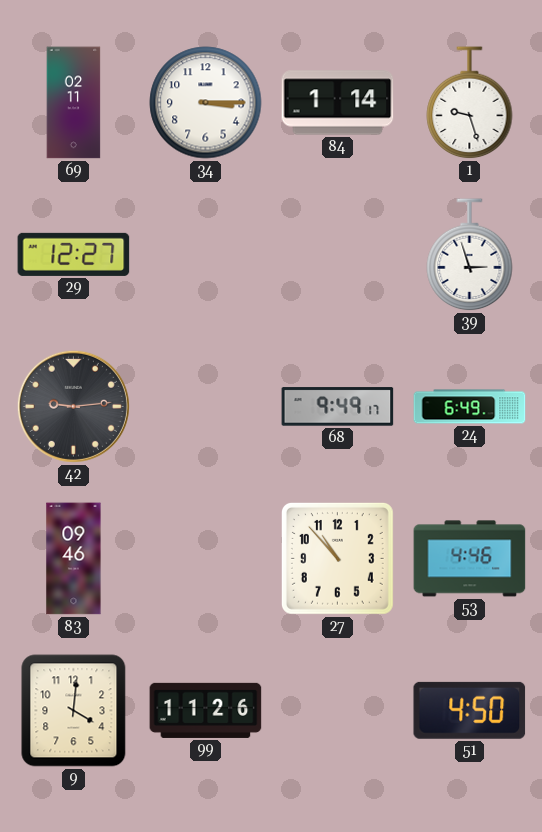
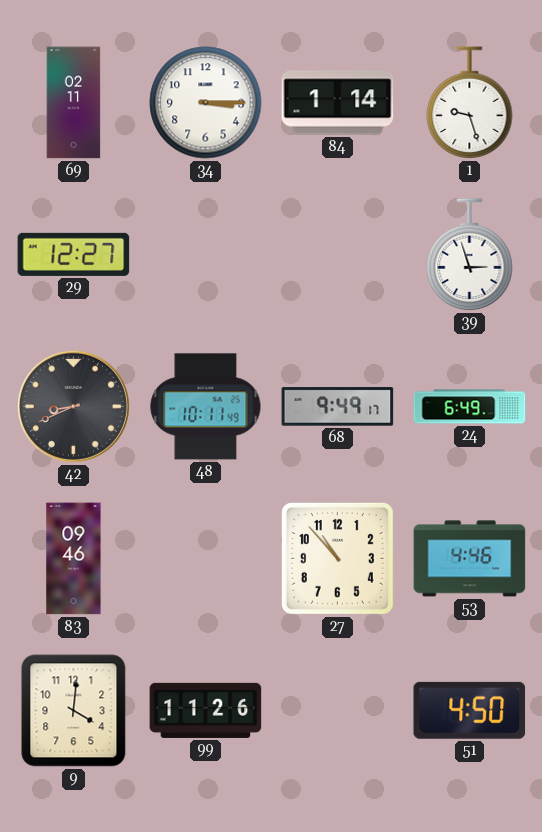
42: 9:14 -> 8:41 (73, 406)
48: none -> 10:11 (206, 407)
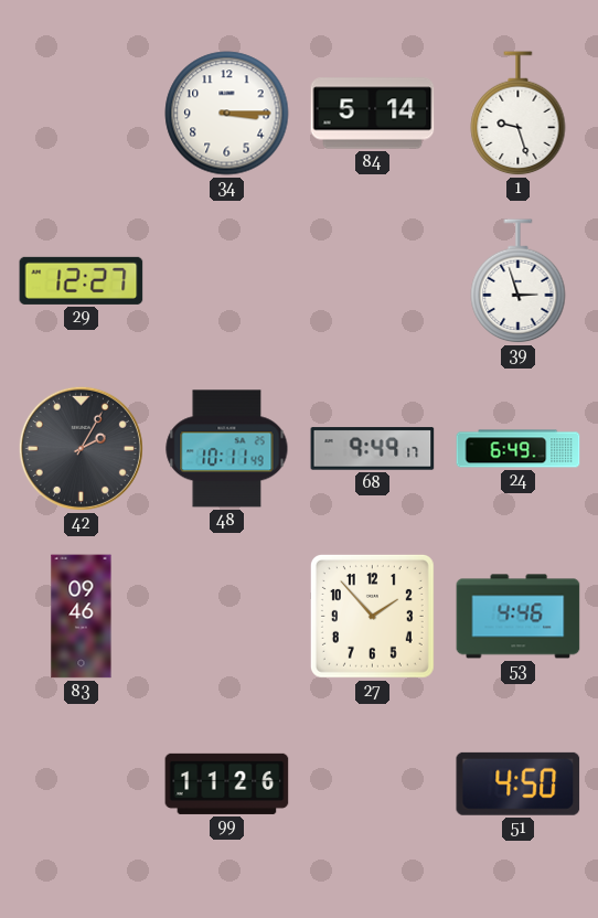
69: 02:11 -> none (74, 103)
84: 1:14 -> 5:14 (373, 114)
42: 8:41 -> 2:05 (81, 448)
27: 10:53 -> 1:53 (372, 616)
9: 4:01 -> none (74, 711)
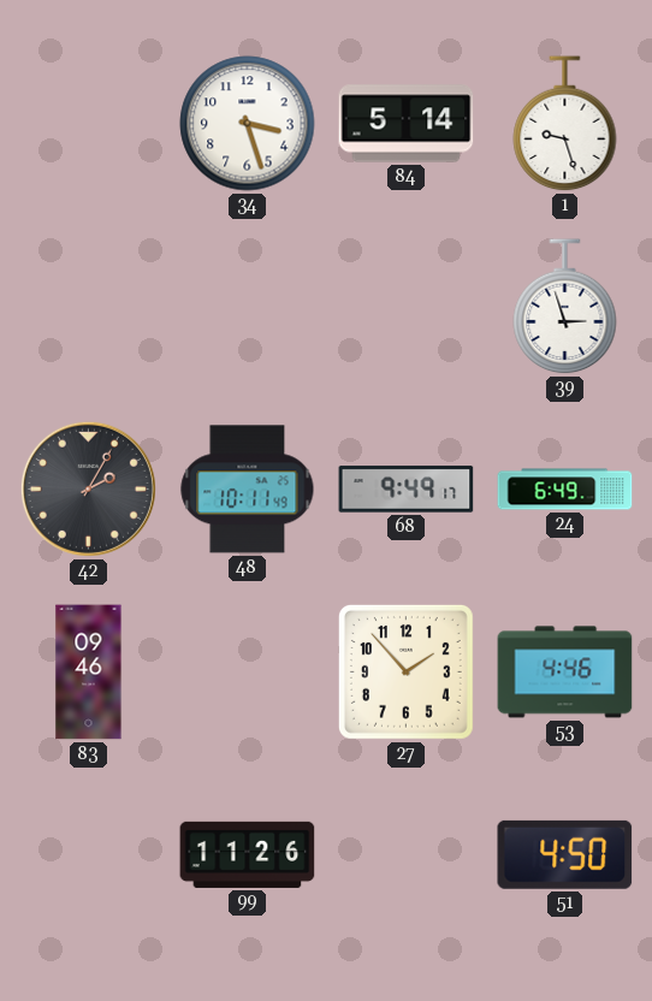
34: 3:15 -> 3:27 (248, 124)
29: 12:27 -> none (82, 280)
